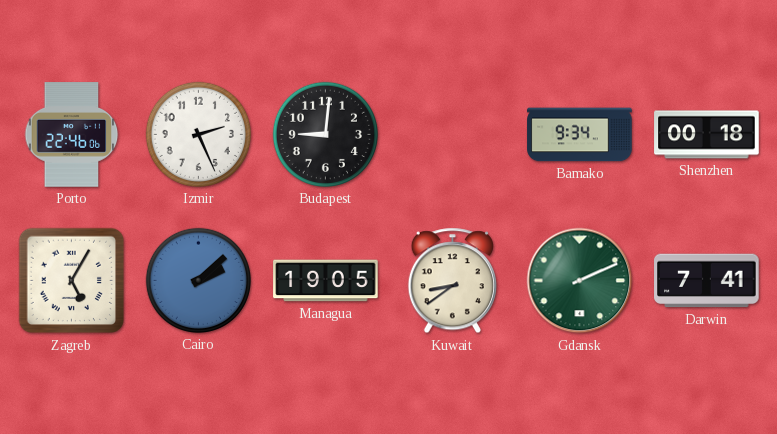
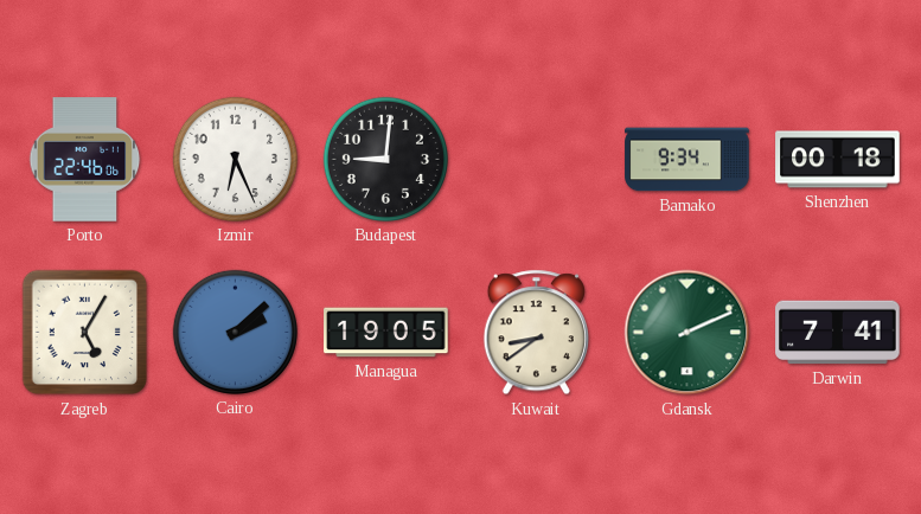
Izmir: 2:26 -> 6:26 (235, 159)
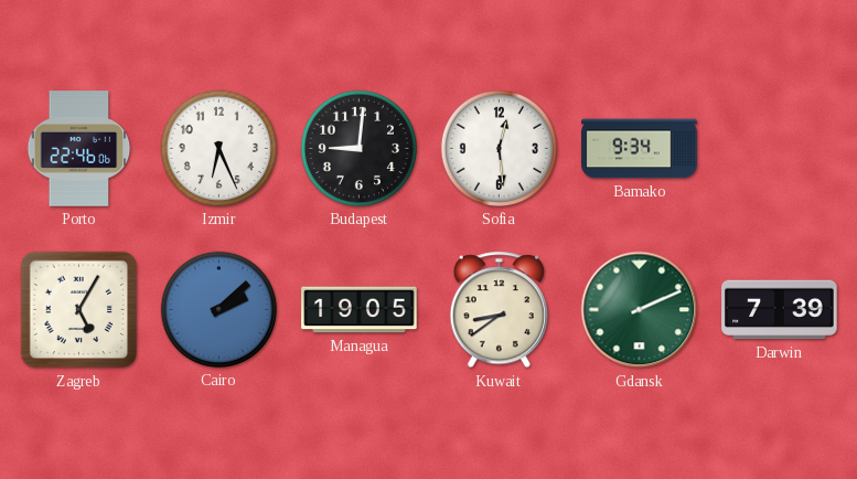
Sofia: none -> 12:29 (499, 148)
Shenzhen: 00:18 -> none (838, 160)
Darwin: 7:41 -> 7:39 (780, 310)
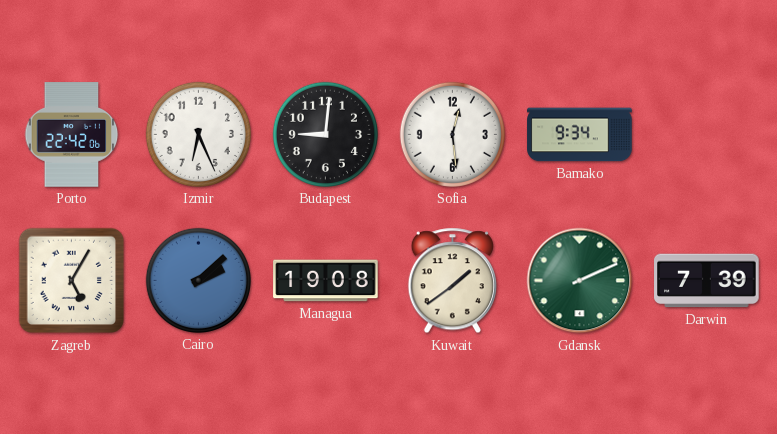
Porto: 22:46 -> 22:42 (72, 135)
Managua: 19:05 -> 19:08 (326, 281)
Kuwait: 8:39 -> 1:39 (452, 281)
